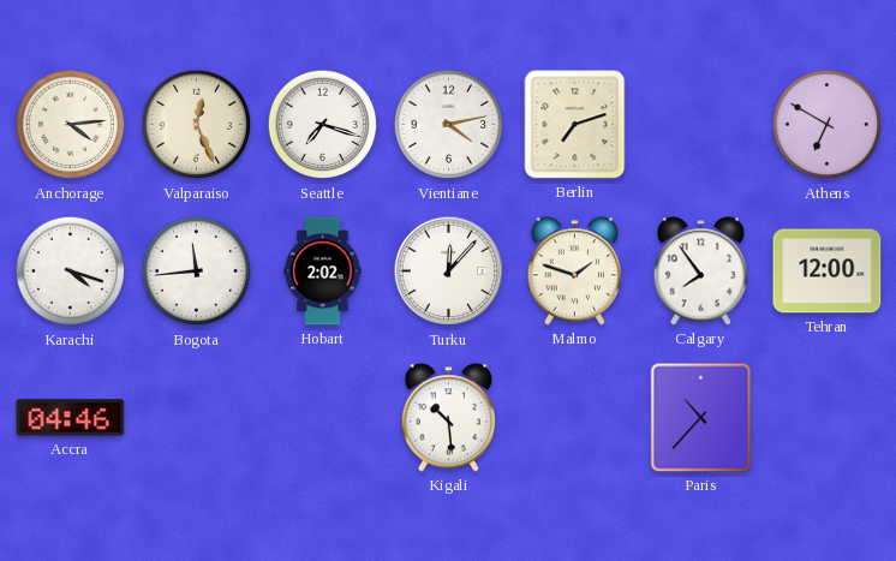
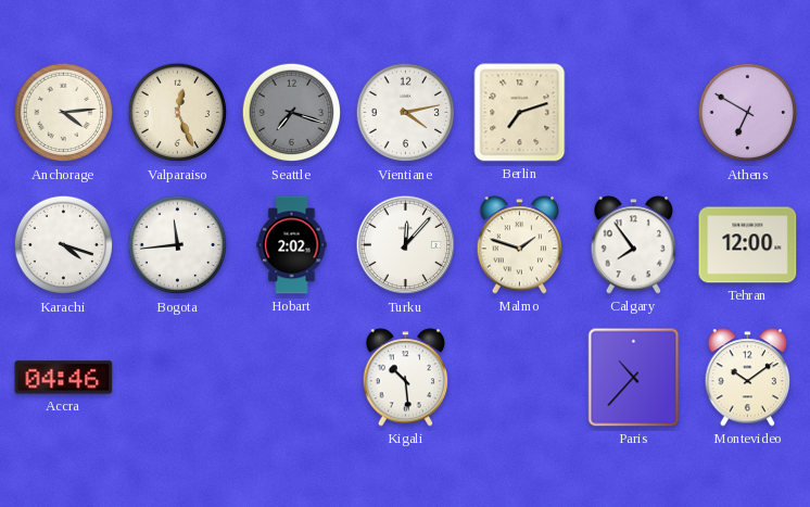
Seattle dial: white -> grey (292, 113)
Montevideo: none -> 10:09 (748, 378)
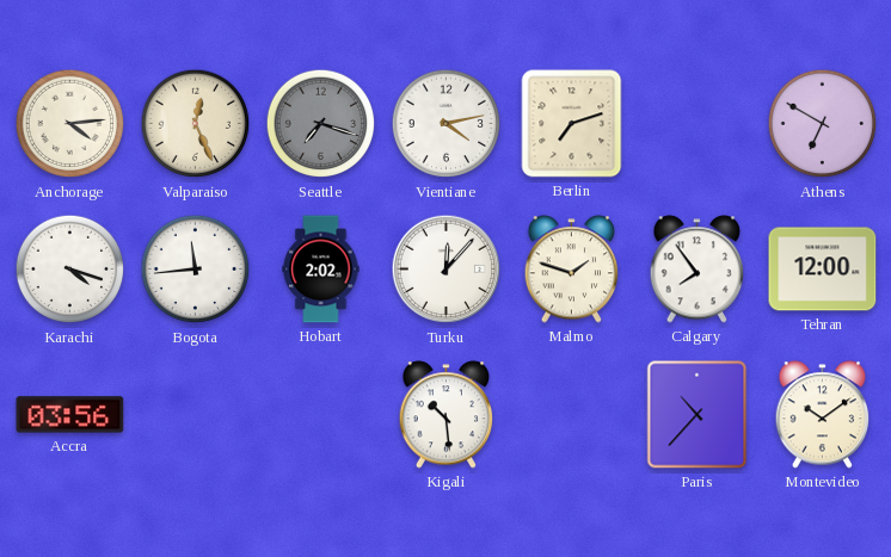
Accra: 04:46 -> 03:56 (70, 415)
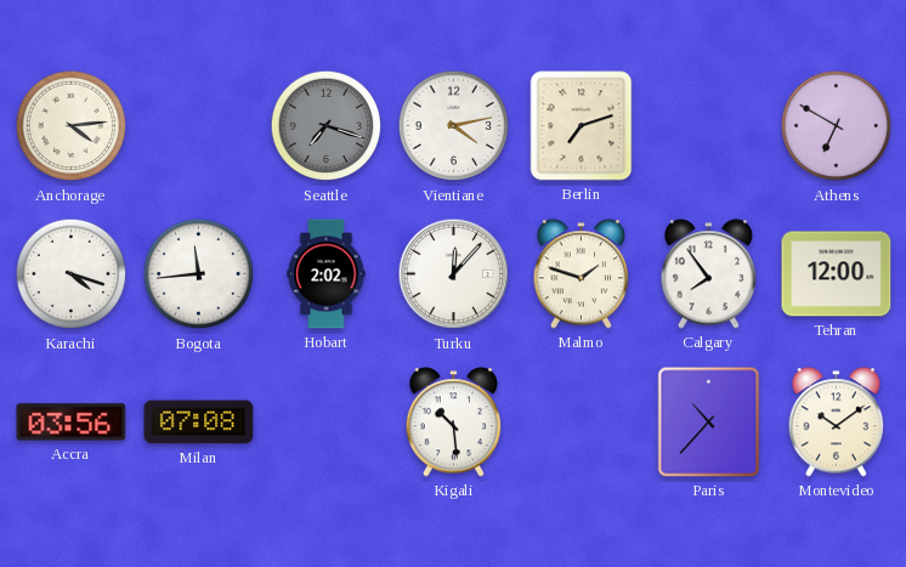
Valparaiso: 12:26 -> none (196, 124)
Milan: none -> 07:08 (199, 423)
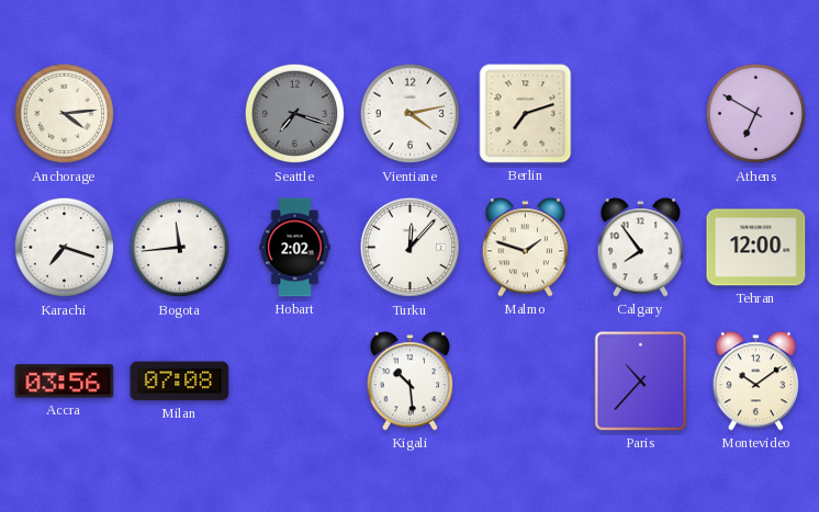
Karachi: 4:18 -> 7:18 (65, 248)
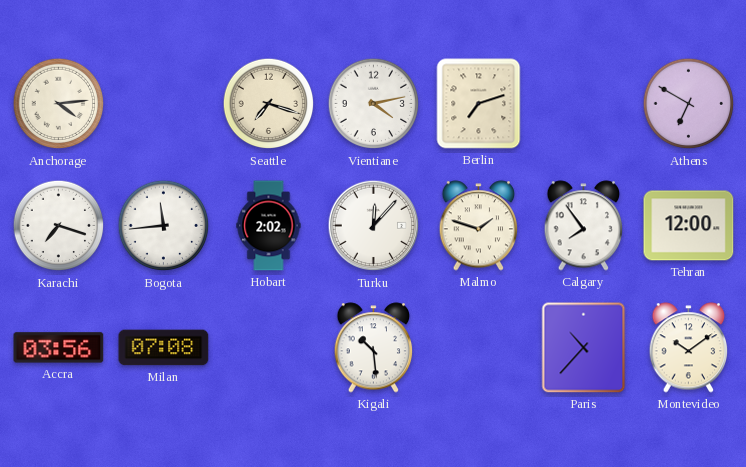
Seattle dial: grey -> cream (269, 104)
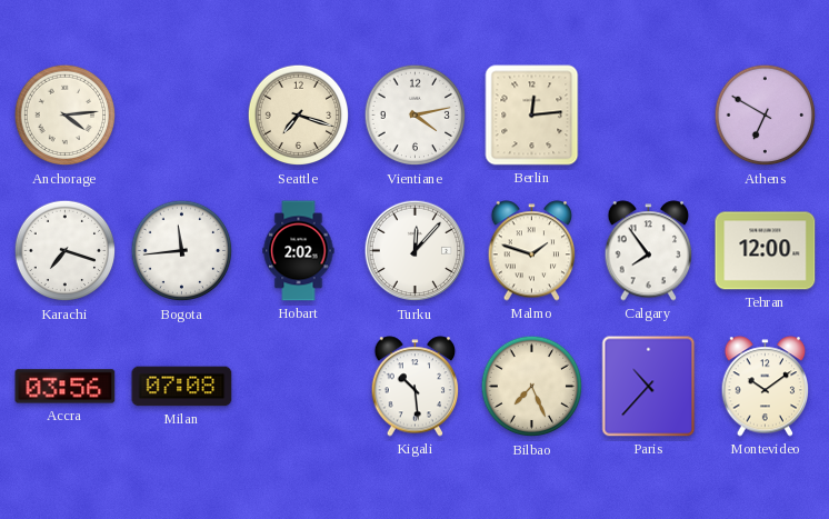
Berlin: 7:12 -> 12:14 (532, 116)
Bilbao: none -> 7:26 (532, 387)
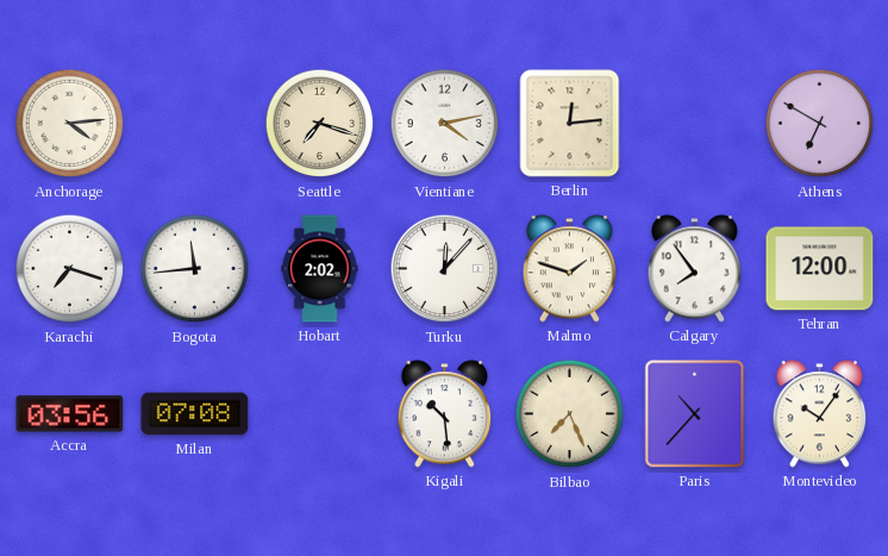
Montevideo: 10:09 -> 10:06 (820, 414)
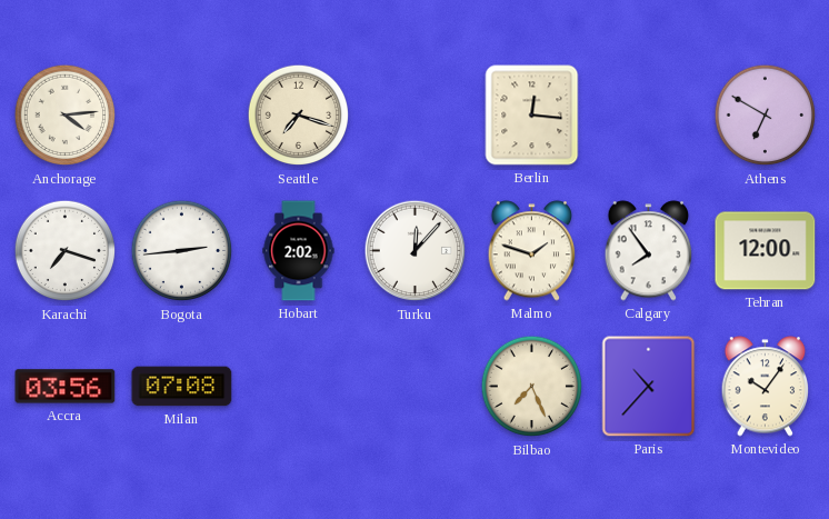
Vientiane: 4:13 -> none (445, 124)
Berlin: 12:14 -> 12:16 (532, 116)
Bogota: 11:44 -> 2:44 (182, 251)
Kigali: 10:29 -> none (445, 414)
